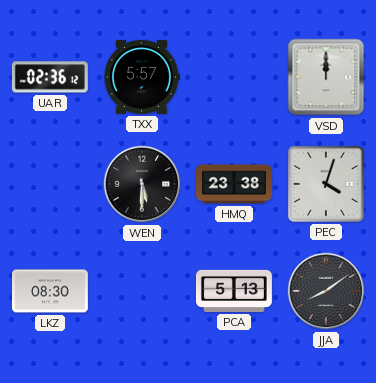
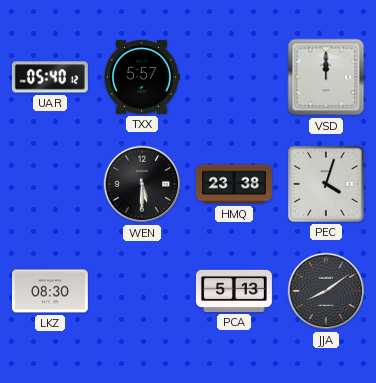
UAR: 02:36 -> 05:40 (50, 77)
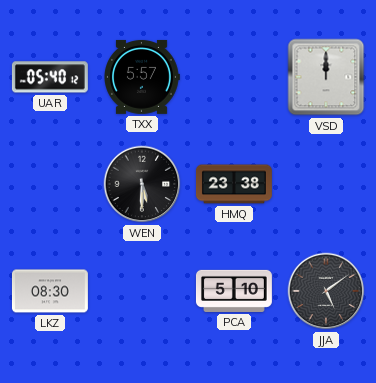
PEC: 4:03 -> none (326, 184)
PCA: 5:13 -> 5:10 (234, 291)
JJA: 8:09 -> 5:09 (326, 291)
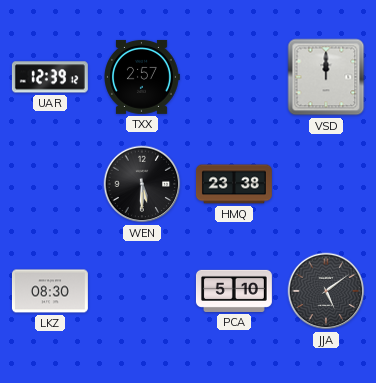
UAR: 05:40 -> 12:39 (50, 77)
TXX: 5:57 -> 2:57 (142, 77)
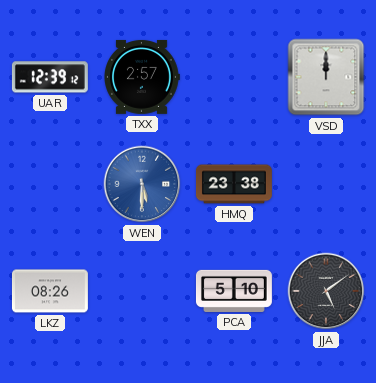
WEN dial: black -> blue (142, 184)
LKZ: 08:30 -> 08:26 (50, 291)
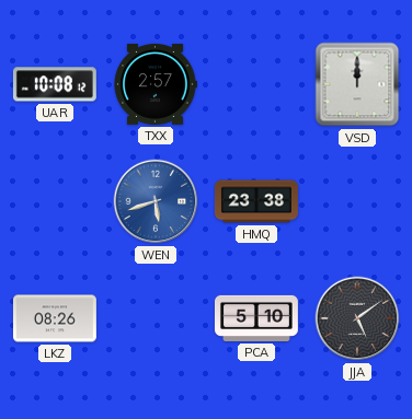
UAR: 12:39 -> 10:08 (55, 84)
WEN: 5:30 -> 5:42 (156, 201)
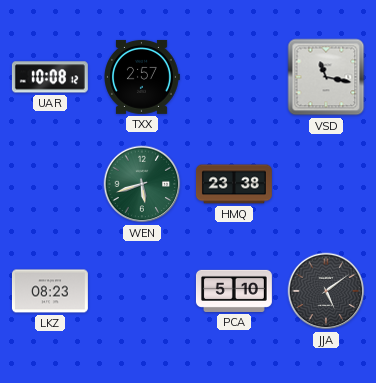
VSD: 12:00 -> 11:17 (326, 77)
WEN dial: blue -> green (142, 184)
LKZ: 08:26 -> 08:23 (50, 291)
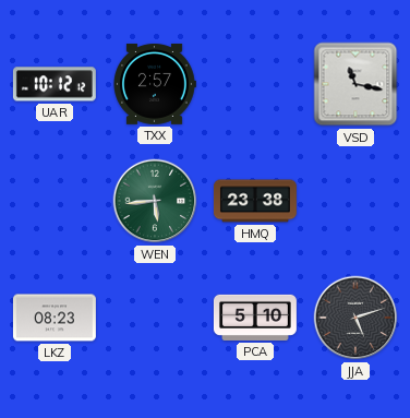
UAR: 10:08 -> 10:12 (55, 84)
WEN: 5:42 -> 5:44 (155, 201)
JJA: 5:09 -> 5:12 (355, 318)
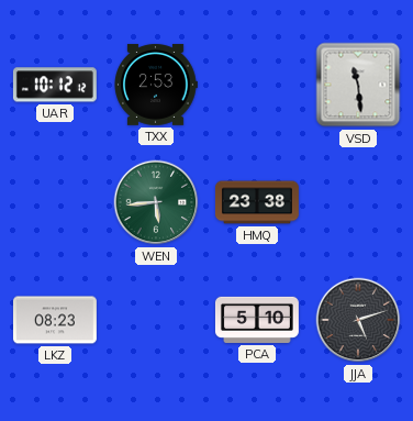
TXX: 2:57 -> 2:53 (156, 85)
VSD: 11:17 -> 11:29 (358, 85)
